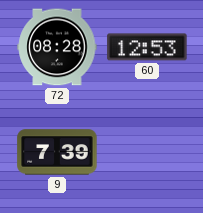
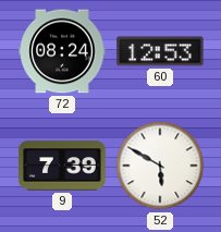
72: 08:28 -> 08:24 (62, 51)
52: none -> 5:50 (160, 166)
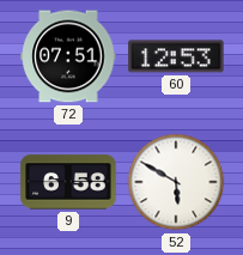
72: 08:24 -> 07:51 (68, 56)
9: 7:39 -> 6:58 (68, 182)
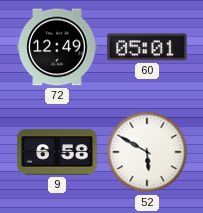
72: 07:51 -> 12:49 (57, 47)
60: 12:53 -> 05:01 (147, 47)
